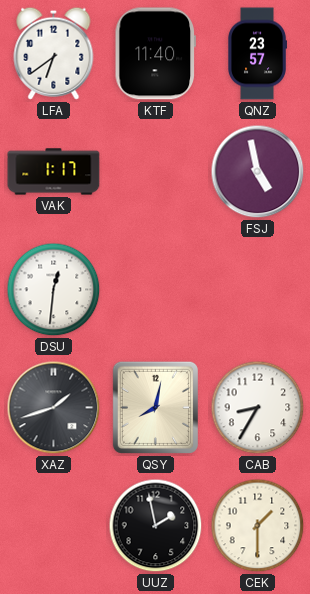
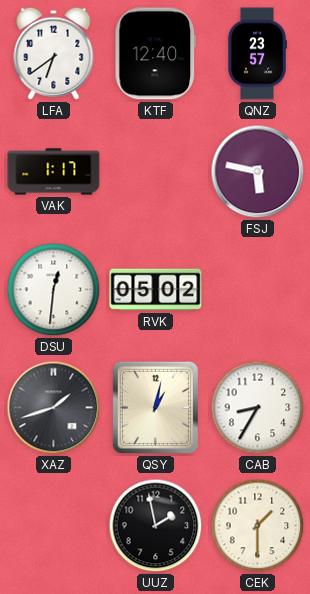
KTF: 11:40 -> 12:40 (155, 54)
FSJ: 4:58 -> 5:47 (258, 172)
RVK: none -> 05:02 (156, 290)
QSY: 8:02 -> 1:02 (155, 407)
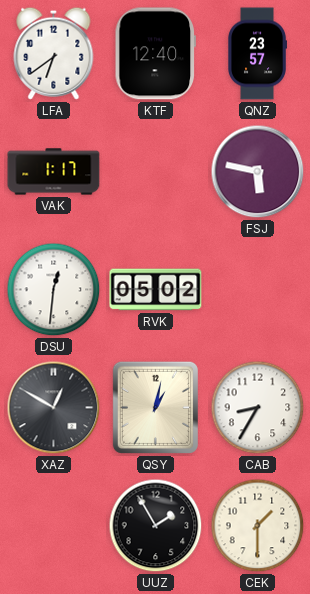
XAZ: 1:42 -> 12:50 (54, 408)
UUZ: 1:58 -> 1:55 (156, 526)
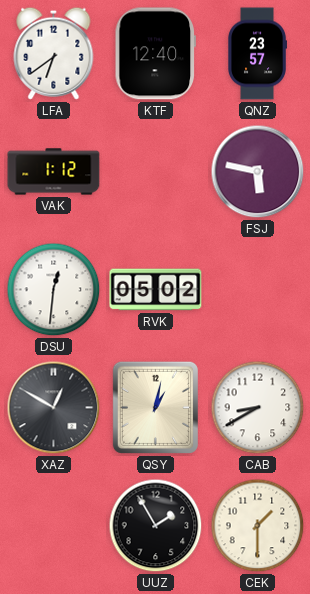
VAK: 1:17 -> 1:12 (54, 172)
CAB: 8:35 -> 8:40 (258, 408)
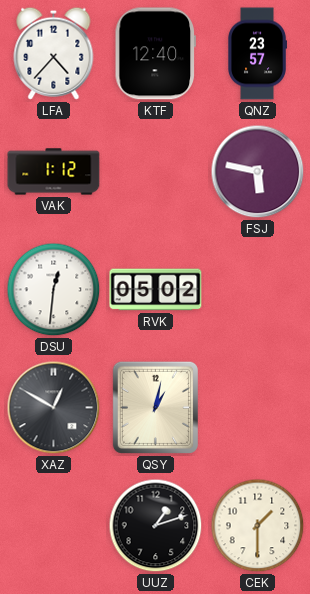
LFA: 6:39 -> 4:37 (54, 53)
CAB: 8:40 -> none (258, 408)
UUZ: 1:55 -> 1:12 (156, 526)
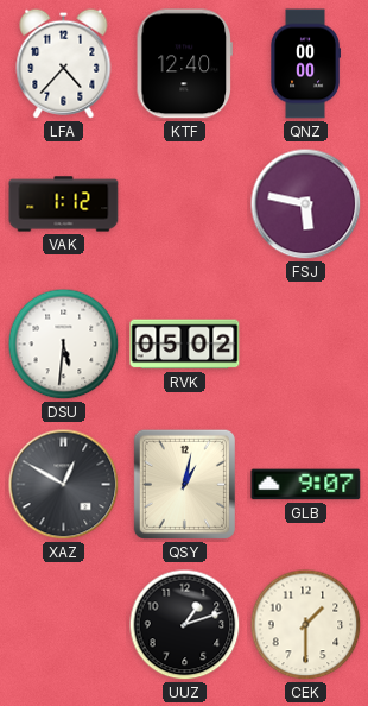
QNZ: 23:57 -> 00:00 (305, 64)
DSU: 12:31 -> 5:31 (64, 345)
GLB: none -> 9:07 (306, 485)
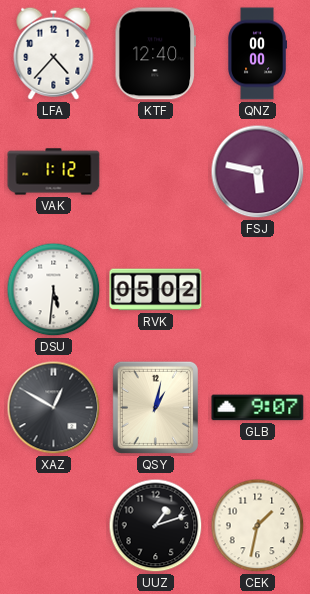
CEK: 1:30 -> 1:32 (258, 526)
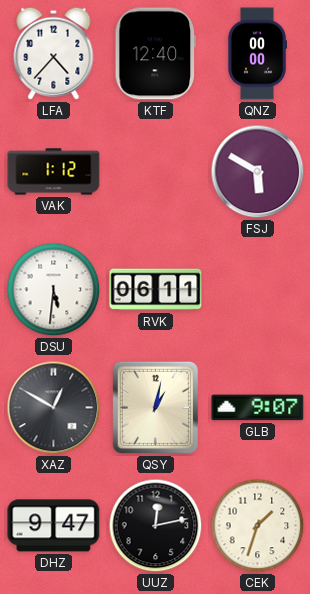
FSJ: 5:47 -> 5:50 (258, 172)
RVK: 05:02 -> 06:11 (156, 290)
DHZ: none -> 9:47 (54, 526)
UUZ: 1:12 -> 12:13 (156, 526)
CEK: 1:32 -> 1:33 (258, 526)
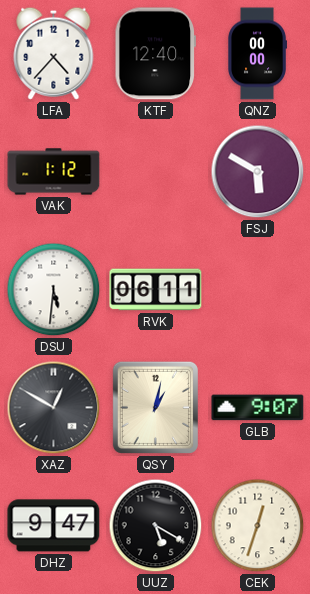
UUZ: 12:13 -> 5:20 (156, 526)
CEK: 1:33 -> 12:33 (258, 526)
